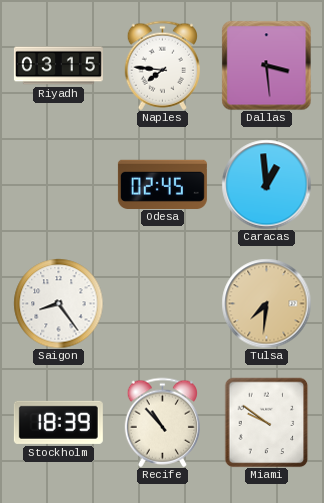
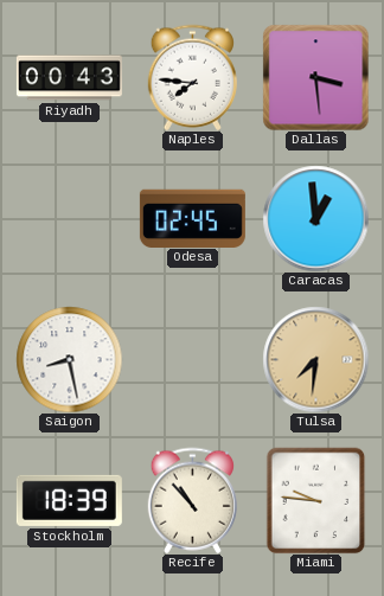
Riyadh: 03:15 -> 00:43 (69, 78)
Saigon: 8:24 -> 8:28 (69, 359)
Miami: 9:51 -> 9:46 (316, 500)
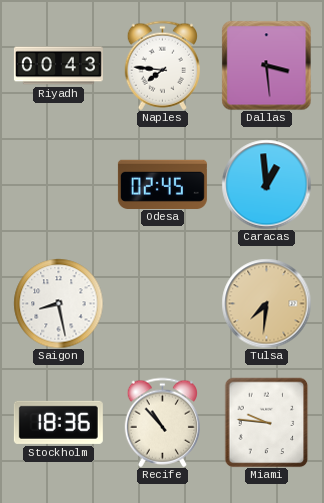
Stockholm: 18:39 -> 18:36 (58, 422)
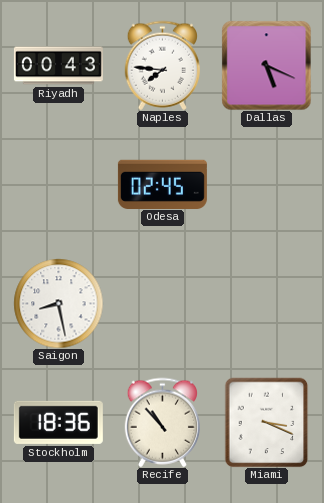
Dallas: 3:29 -> 5:19 (266, 65)
Caracas: 12:59 -> none (266, 184)
Tulsa: 7:31 -> none (266, 303)
Miami: 9:46 -> 3:19 (267, 422)
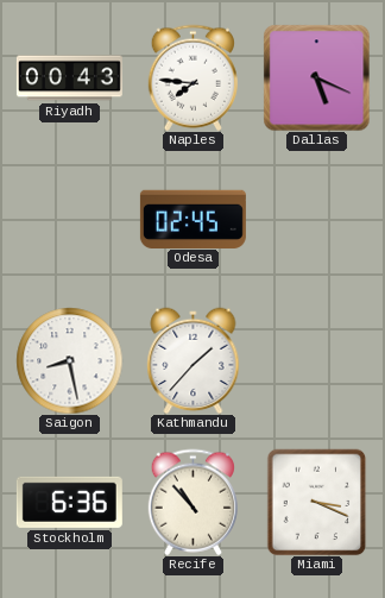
Kathmandu: none -> 1:37 (194, 360)
Stockholm: 18:36 -> 6:36 (69, 502)
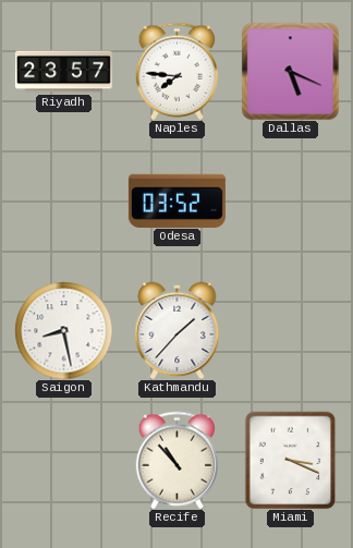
Riyadh: 00:43 -> 23:57 (63, 72)
Odesa: 02:45 -> 03:52 (176, 200)
Stockholm: 6:36 -> none (69, 502)
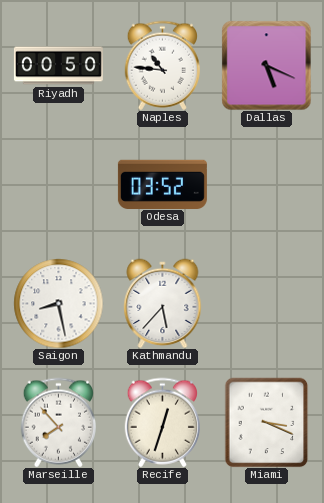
Riyadh: 23:57 -> 00:50 (58, 66)
Naples: 7:46 -> 10:46 (162, 65)
Kathmandu: 1:37 -> 5:37 (163, 303)
Marseille: none -> 7:53 (58, 422)
Recife: 10:53 -> 12:33 (162, 422)
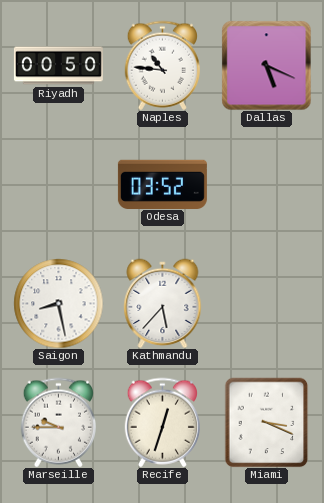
Marseille: 7:53 -> 9:45 (58, 422)
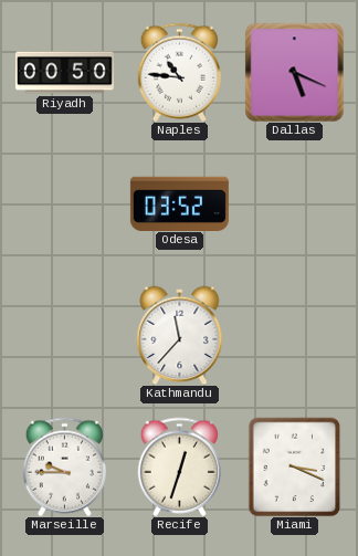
Saigon: 8:28 -> none (58, 303)
Kathmandu: 5:37 -> 11:37 (180, 335)
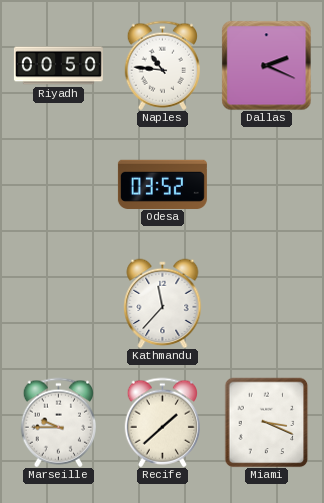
Dallas: 5:19 -> 2:19 (266, 65)
Recife: 12:33 -> 1:38 (162, 422)
